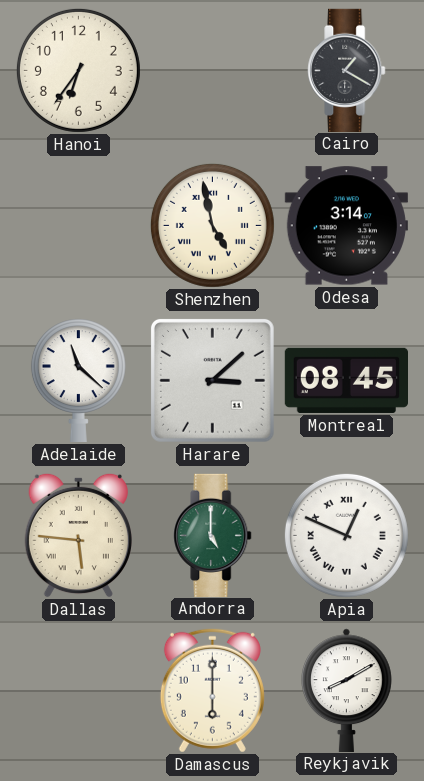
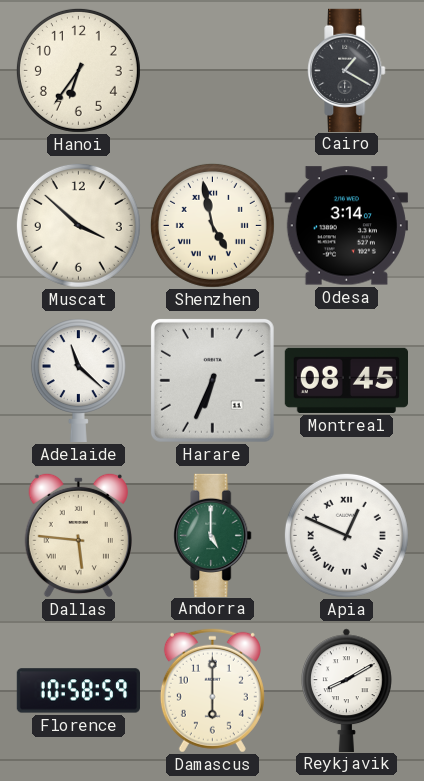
Muscat: none -> 3:52 (78, 225)
Harare: 3:08 -> 6:34 (212, 380)
Florence: none -> 10:58 (78, 691)
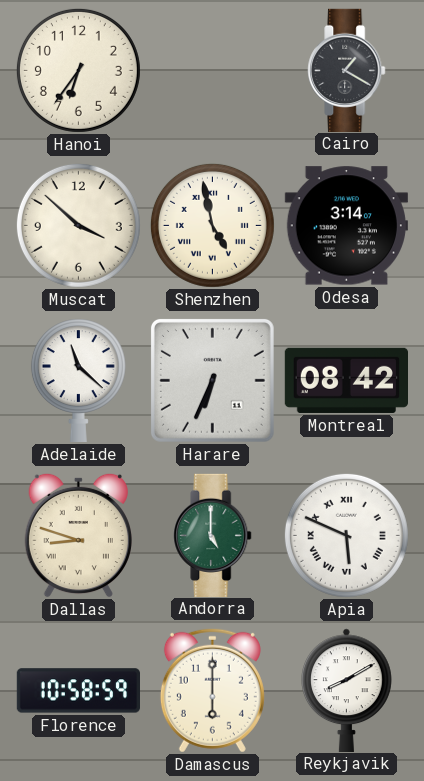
Montreal: 08:45 -> 08:42 (346, 380)
Dallas: 5:46 -> 8:48 (78, 535)
Apia: 12:49 -> 5:49 (346, 535)
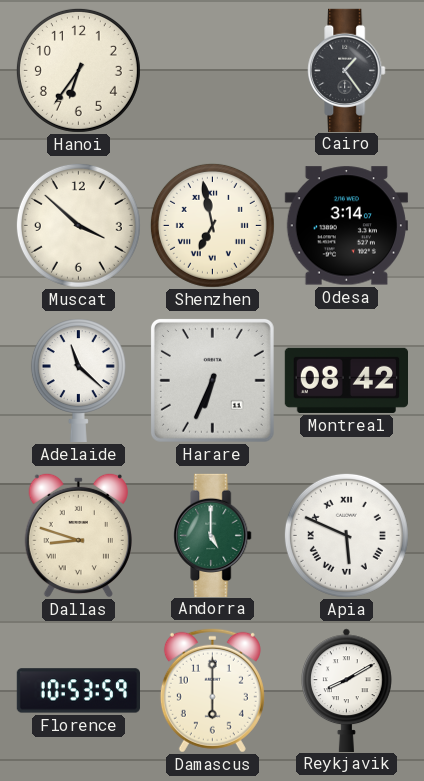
Cairo: 1:20 -> 1:24 (347, 70)
Shenzhen: 4:58 -> 6:58 (212, 225)
Florence: 10:58 -> 10:53 (78, 691)
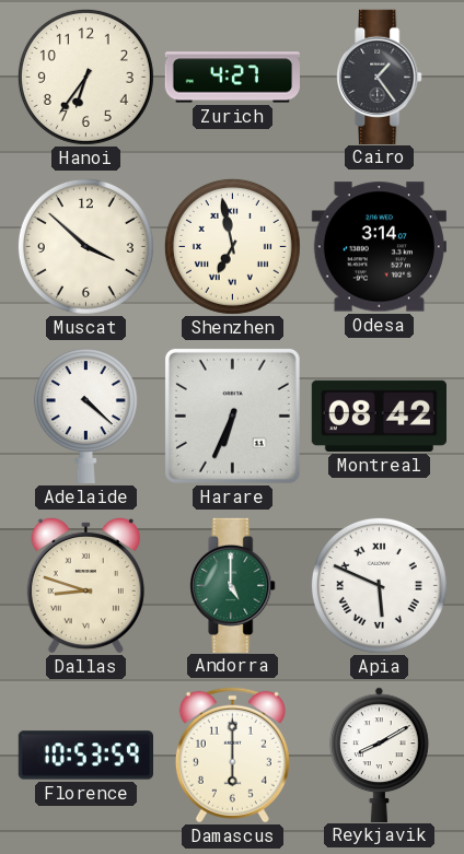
Zurich: none -> 4:27 (232, 78)
Adelaide: 11:22 -> 4:22 (85, 416)
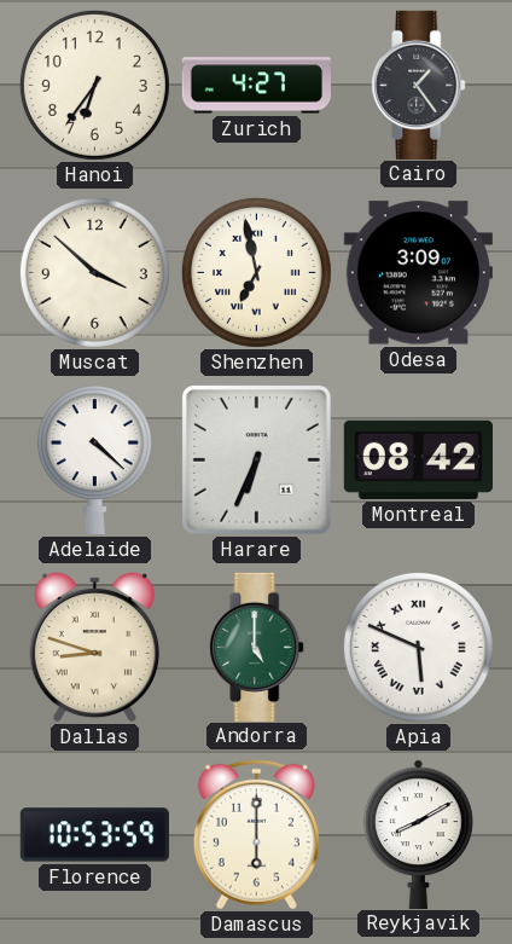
Odesa: 3:14 -> 3:09 (418, 273)
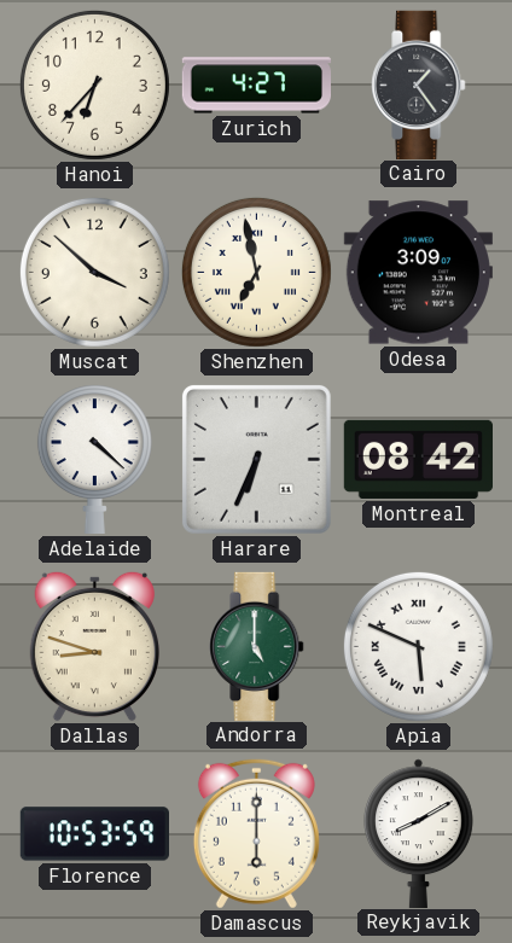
Hanoi: 6:36 -> 6:37 (94, 85)
